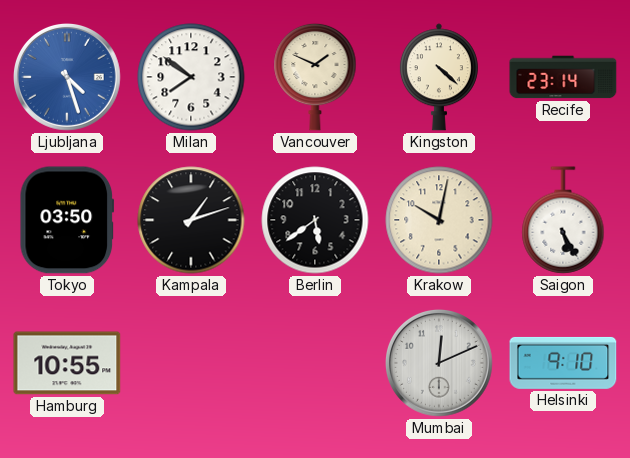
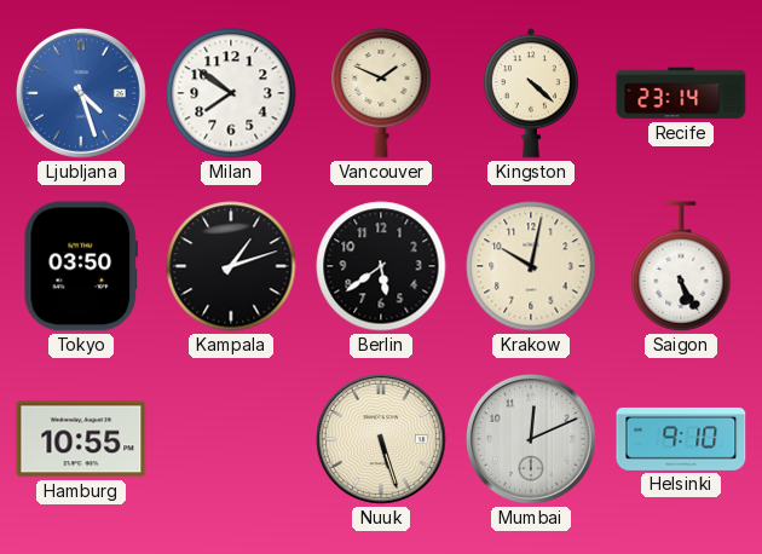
Nuuk: none -> 5:27 (382, 440)
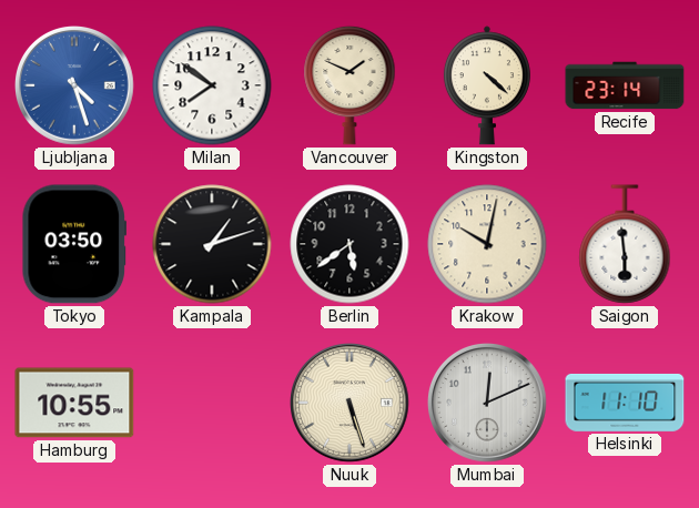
Saigon: 5:25 -> 5:59 (625, 244)
Helsinki: 9:10 -> 11:10 (625, 403)
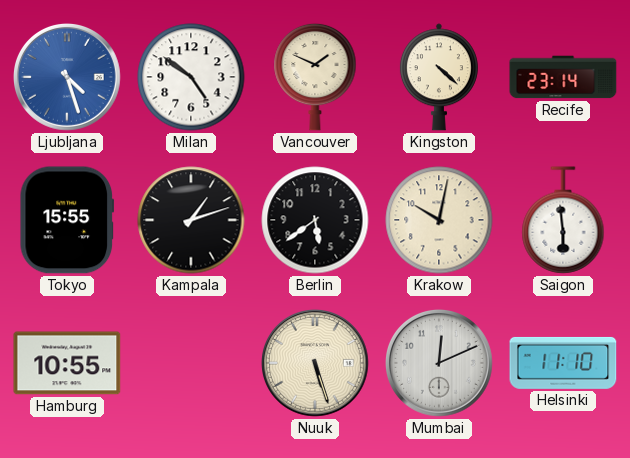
Milan: 7:51 -> 4:51 (191, 77)
Tokyo: 03:50 -> 15:55 (66, 220)
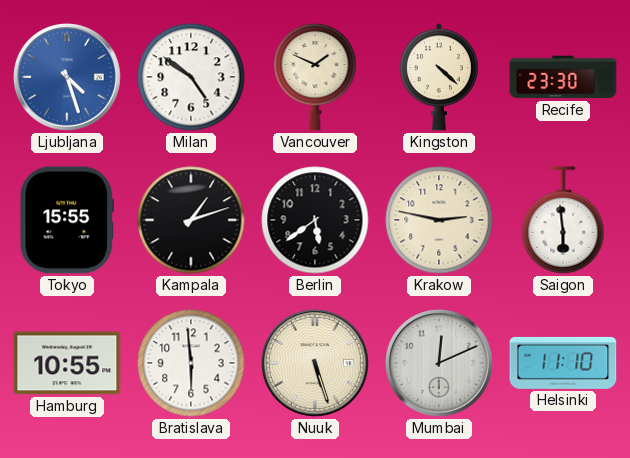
Recife: 23:14 -> 23:30 (563, 77)
Krakow: 10:02 -> 2:47 (439, 220)
Bratislava: none -> 5:59 (191, 363)
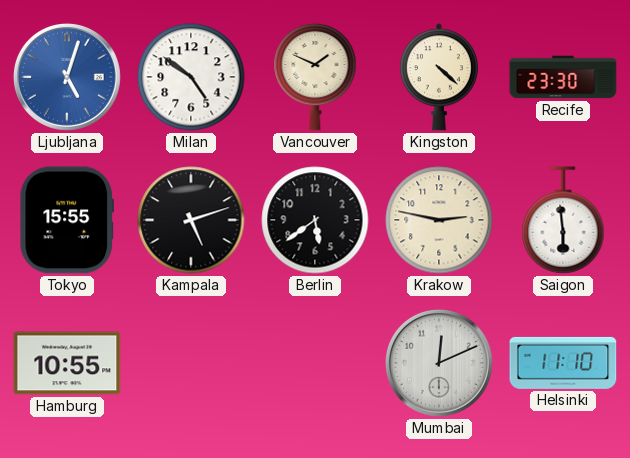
Ljubljana: 4:27 -> 5:03 (68, 78)
Kampala: 1:12 -> 5:12 (191, 220)
Bratislava: 5:59 -> none (191, 363)
Nuuk: 5:27 -> none (316, 364)
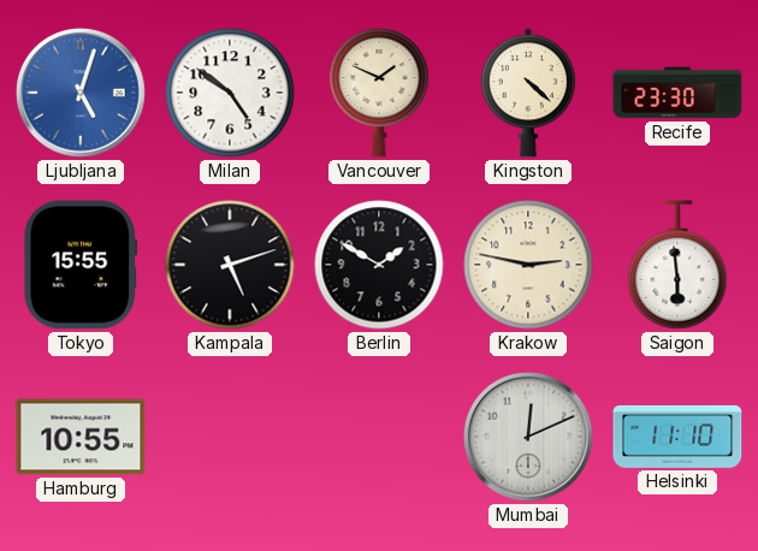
Berlin: 5:39 -> 1:50 (379, 265)
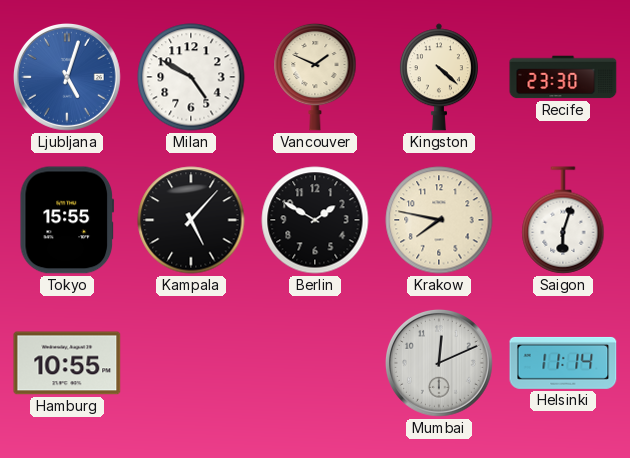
Milan: 4:51 -> 4:50 (191, 77)
Kampala: 5:12 -> 5:07 (191, 220)
Krakow: 2:47 -> 7:47 (439, 220)
Saigon: 5:59 -> 6:03 (563, 220)
Helsinki: 11:10 -> 11:14 (563, 363)
